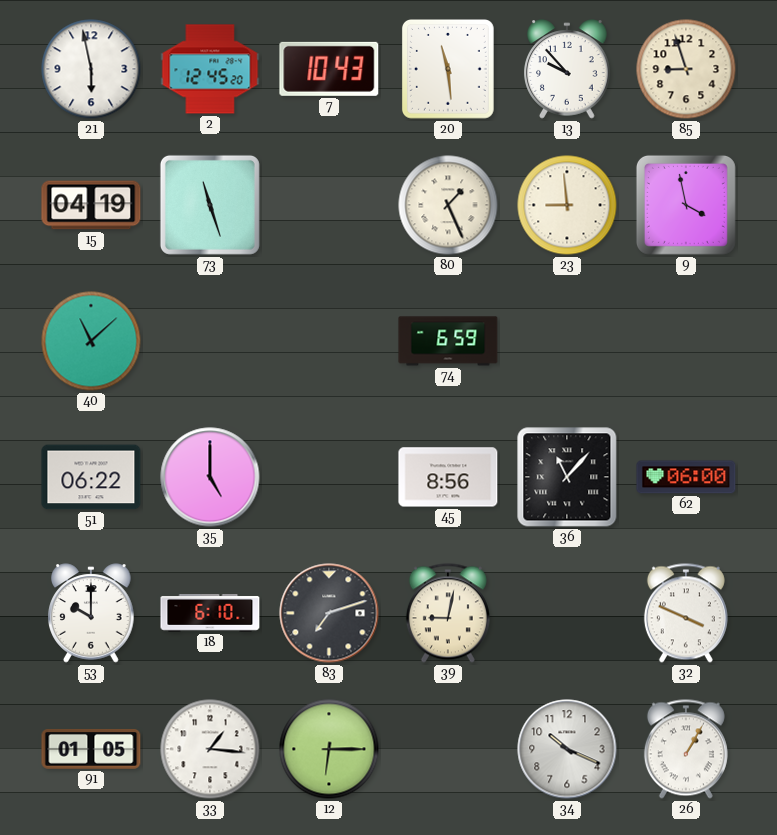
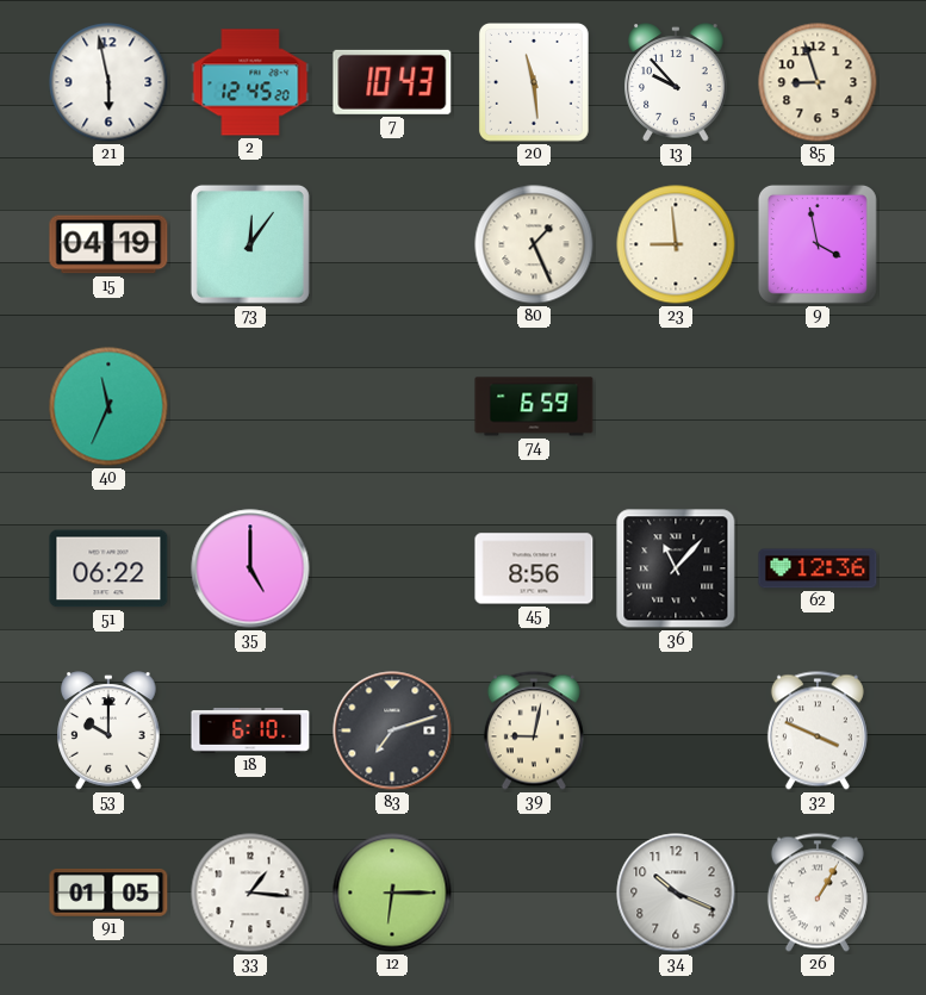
73: 11:27 -> 12:06 (250, 244)
40: 11:08 -> 11:34 (108, 406)
62: 06:00 -> 12:36 (818, 568)
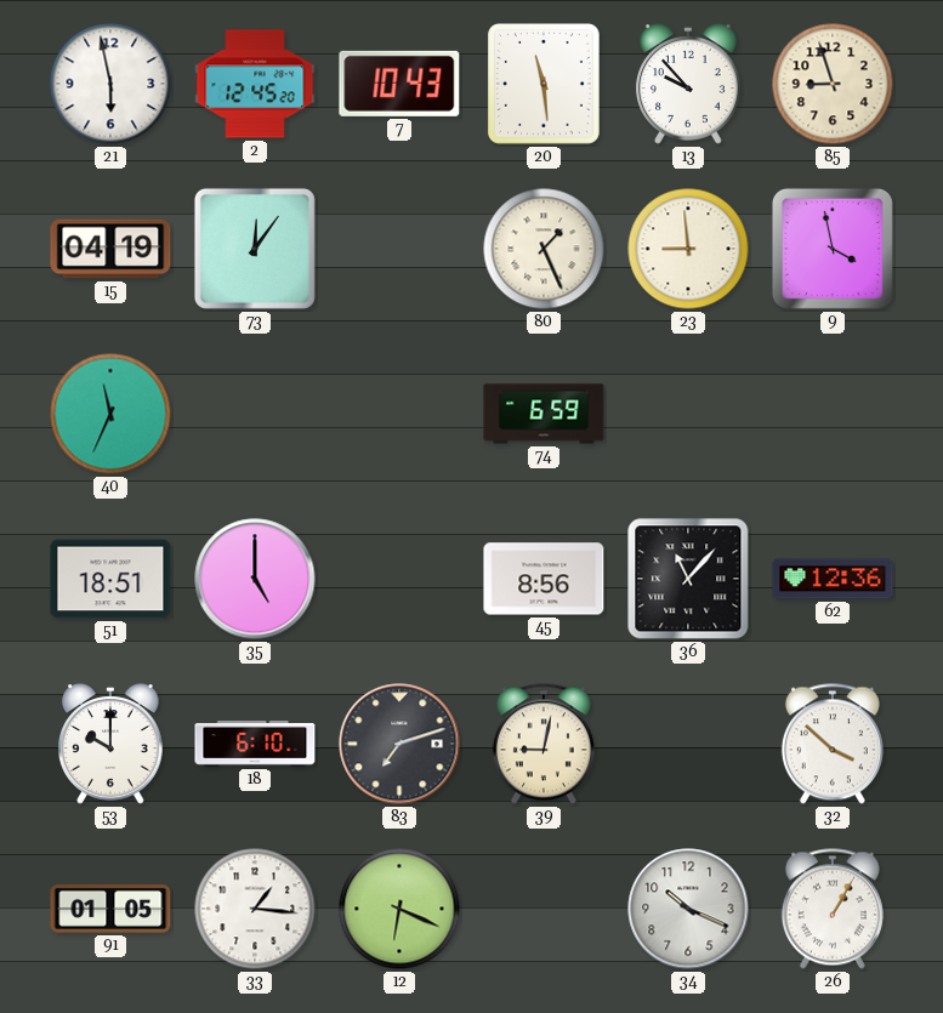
51: 06:22 -> 18:51 (110, 579)
32: 3:49 -> 3:52 (833, 744)
12: 6:15 -> 6:19 (399, 909)
